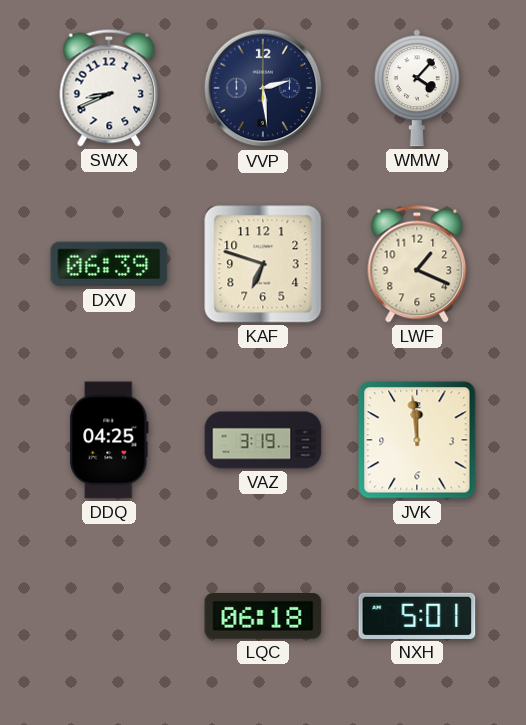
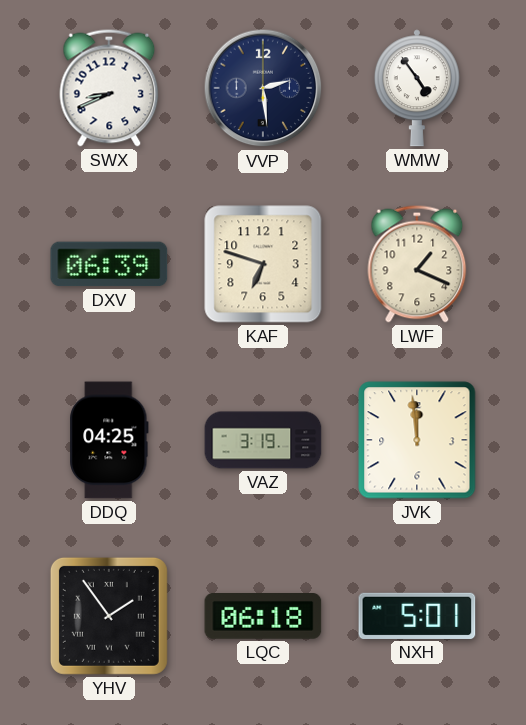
WMW: 4:07 -> 4:54 (417, 88)
YHV: none -> 1:54 (109, 616)
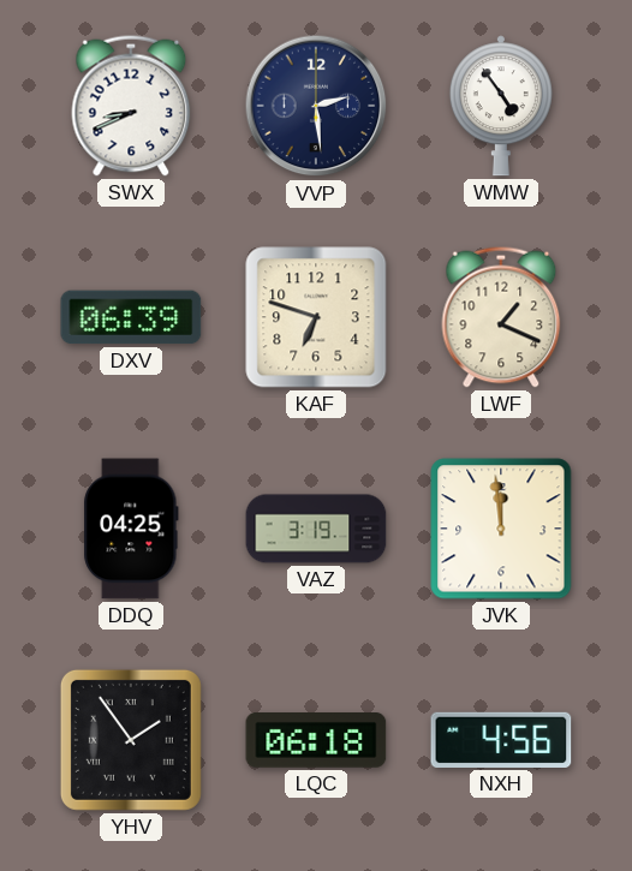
NXH: 5:01 -> 4:56 (501, 740)
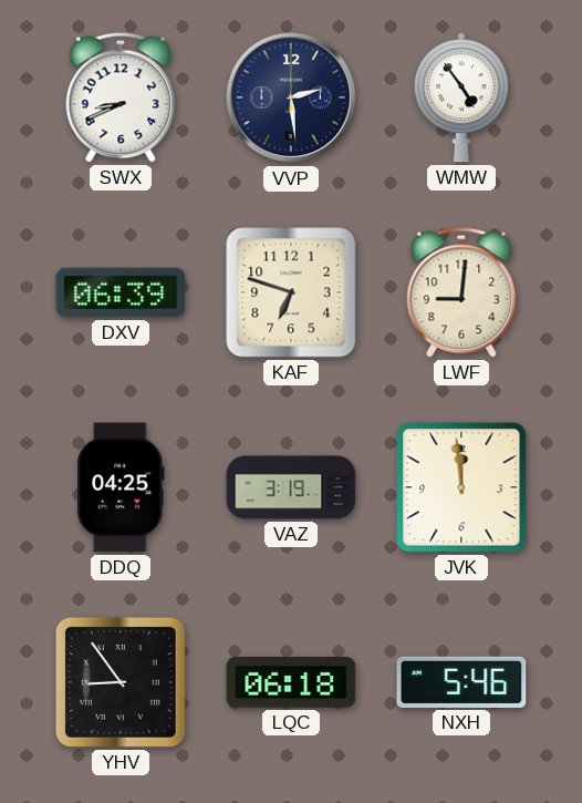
LWF: 1:19 -> 9:01 (461, 292)
YHV: 1:54 -> 8:54 (121, 682)
NXH: 4:56 -> 5:46 (461, 682)
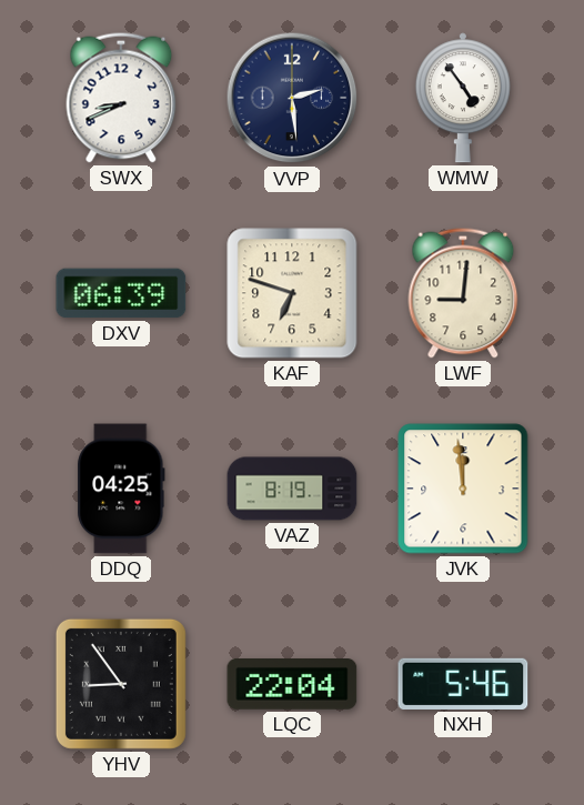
VAZ: 3:19 -> 8:19 (292, 489)
LQC: 06:18 -> 22:04 (292, 685)
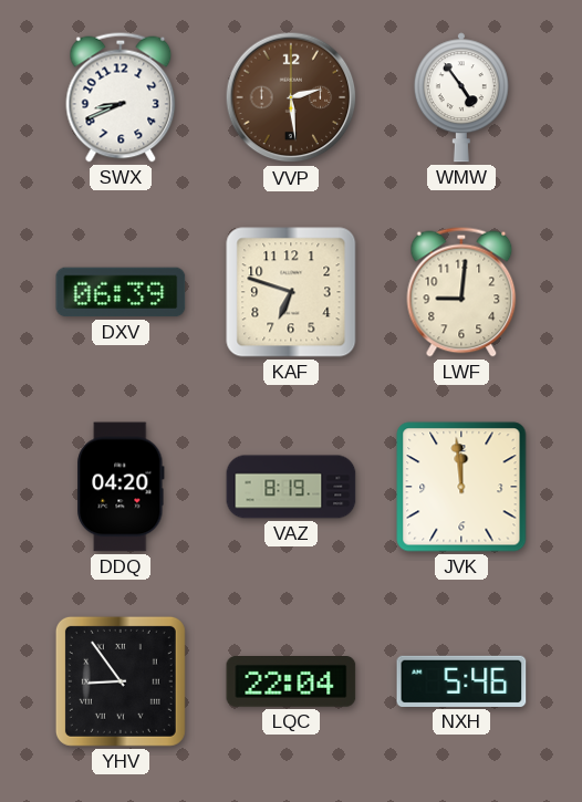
VVP dial: navy -> brown (291, 97)
DDQ: 04:25 -> 04:20 (121, 487)
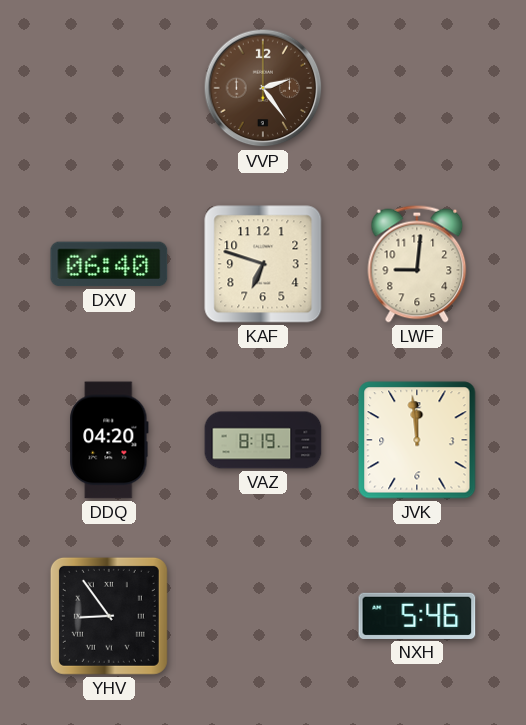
SWX: 8:41 -> none (121, 97)
VVP: 2:29 -> 2:24 (263, 88)
WMW: 4:54 -> none (461, 97)
DXV: 06:39 -> 06:40 (109, 264)
LQC: 22:04 -> none (291, 683)
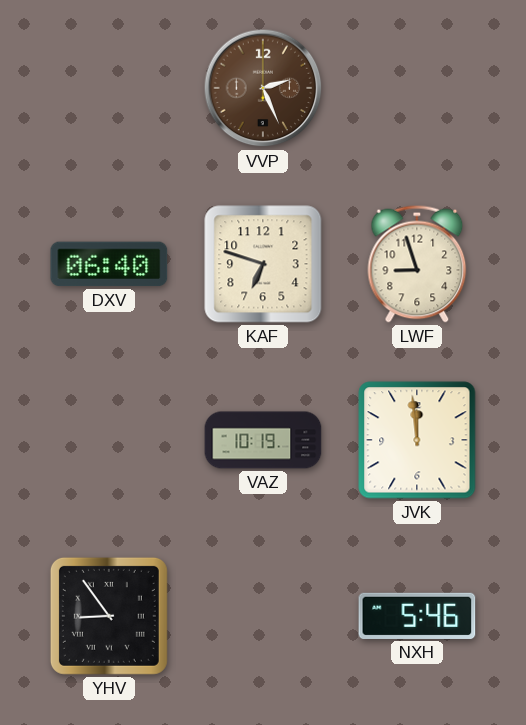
VVP: 2:24 -> 2:26 (263, 88)
LWF: 9:01 -> 8:57 (417, 264)
DDQ: 04:20 -> none (109, 440)
VAZ: 8:19 -> 10:19 (263, 440)
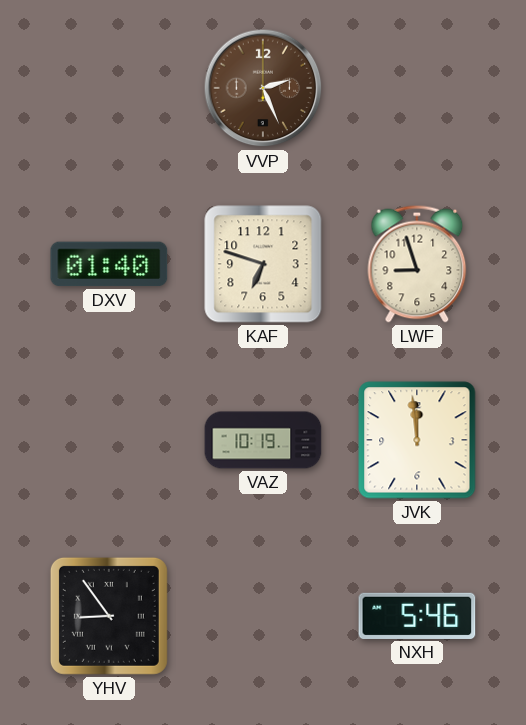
DXV: 06:40 -> 01:40 (109, 264)
